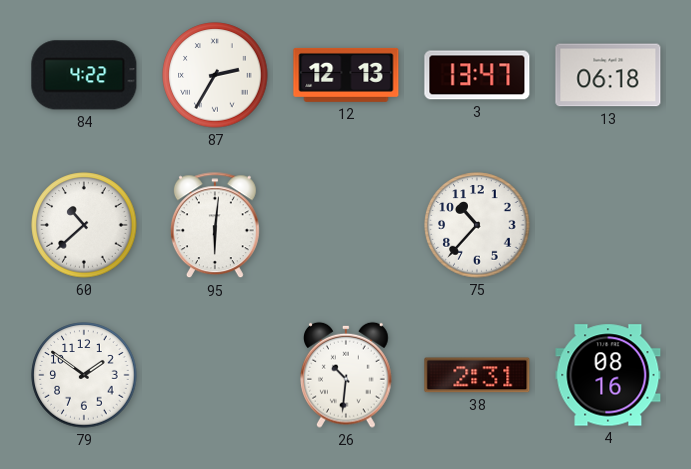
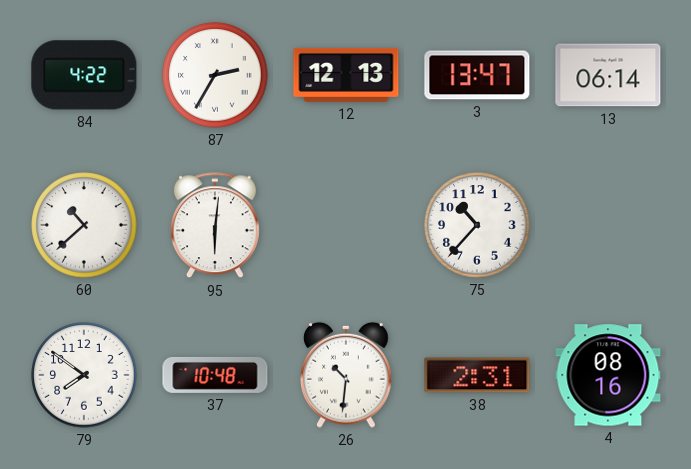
13: 06:18 -> 06:14 (608, 75)
79: 1:51 -> 7:51 (84, 375)
37: none -> 10:48 (215, 375)
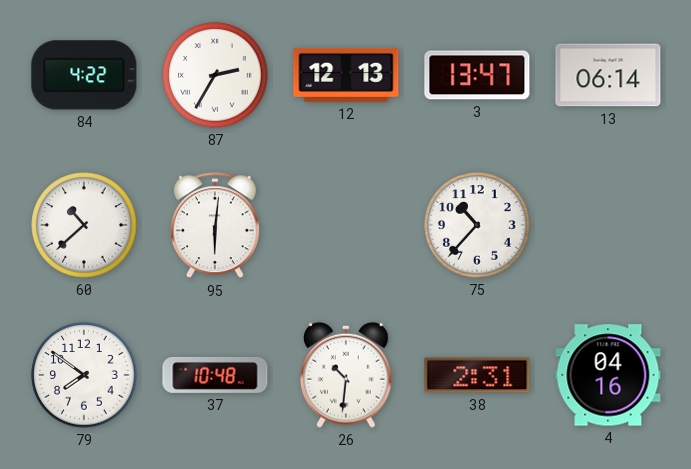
4: 08:16 -> 04:16 (608, 375)
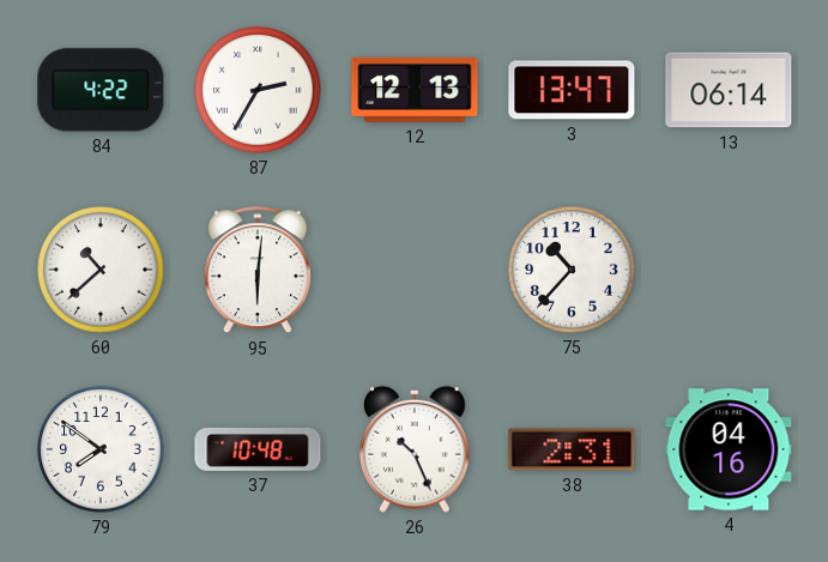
26: 10:31 -> 10:26 (416, 449)
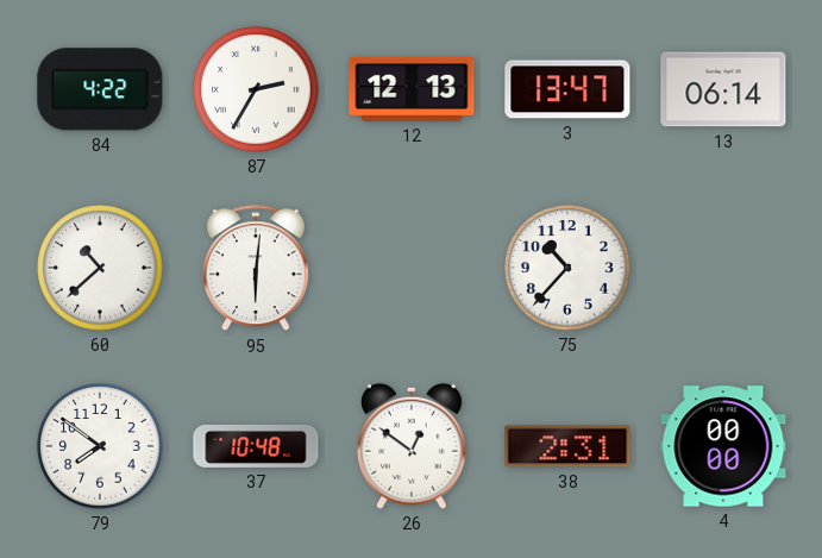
26: 10:26 -> 12:51 (413, 446)
4: 04:16 -> 00:00 (723, 446)
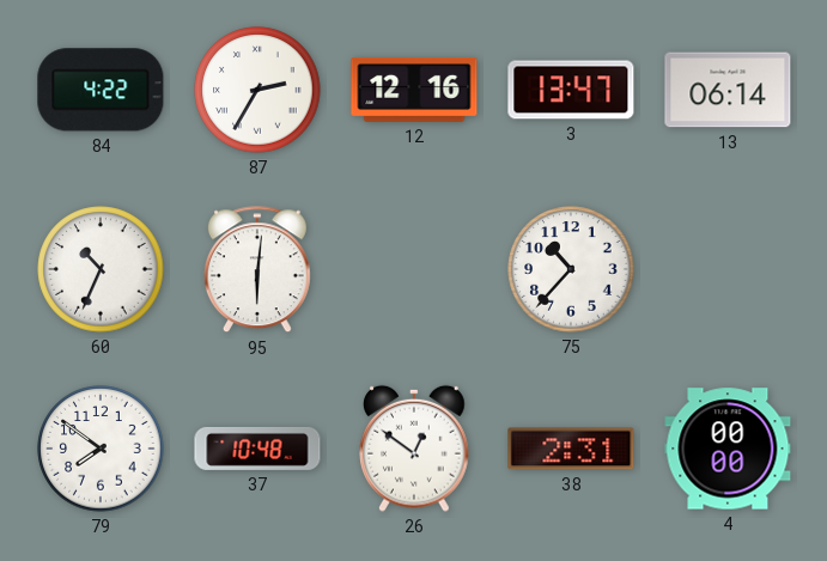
12: 12:13 -> 12:16 (414, 90)
60: 10:38 -> 10:34 (101, 269)
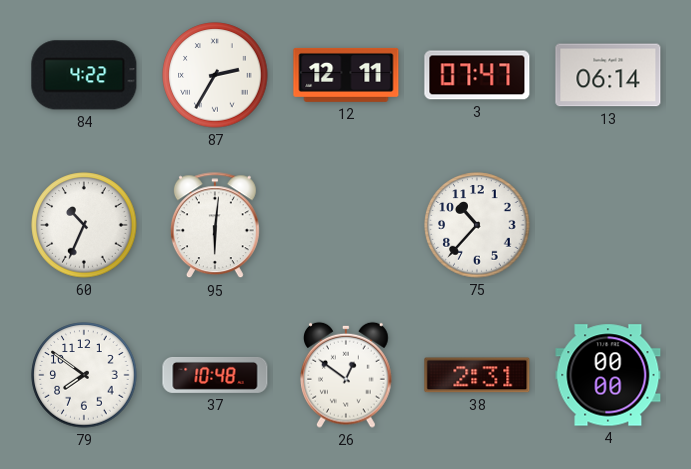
12: 12:16 -> 12:11 (346, 75)
3: 13:47 -> 07:47 (477, 75)
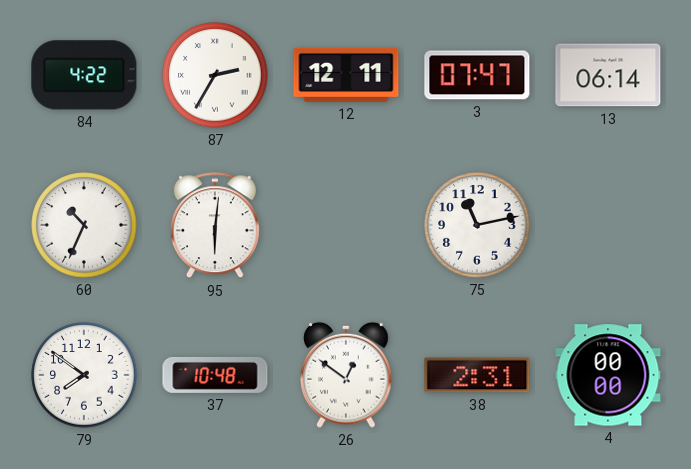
75: 10:37 -> 11:13 (477, 225)
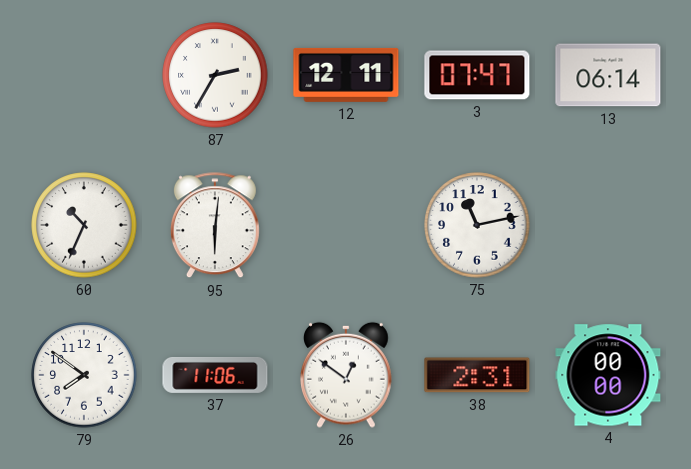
84: 4:22 -> none (84, 75)
37: 10:48 -> 11:06 (215, 375)
